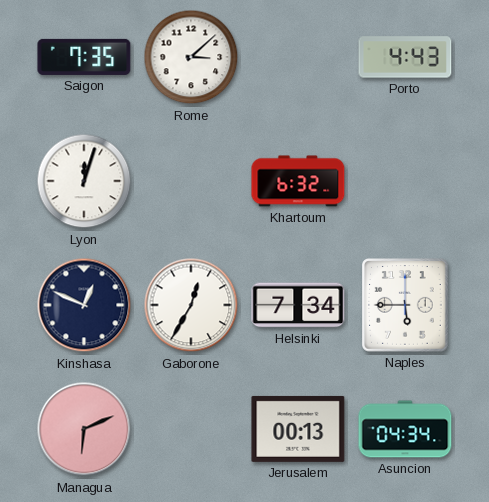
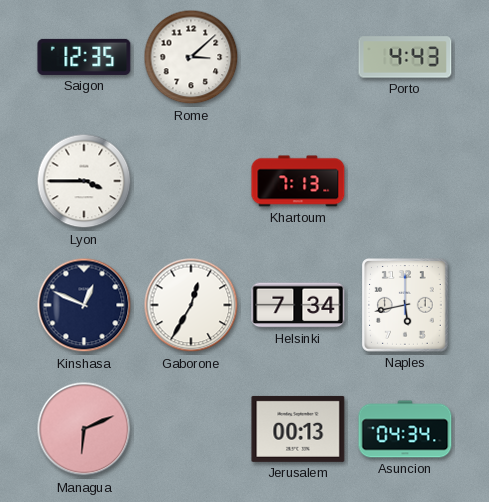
Saigon: 7:35 -> 12:35 (84, 57)
Lyon: 12:03 -> 3:45 (84, 181)
Khartoum: 6:32 -> 7:13 (298, 181)
Naples: 5:45 -> 5:43 (406, 305)
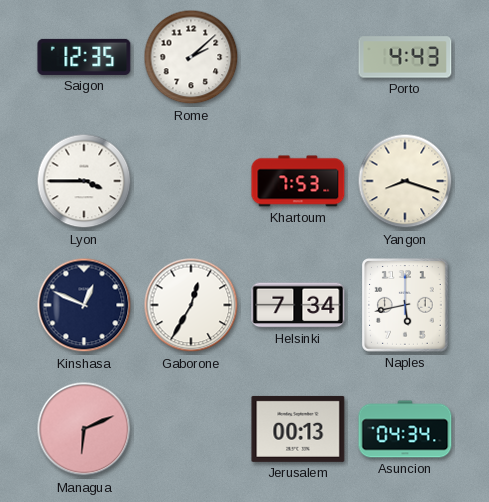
Rome: 3:08 -> 2:08 (191, 57)
Khartoum: 7:13 -> 7:53 (298, 181)
Yangon: none -> 8:18 (405, 181)
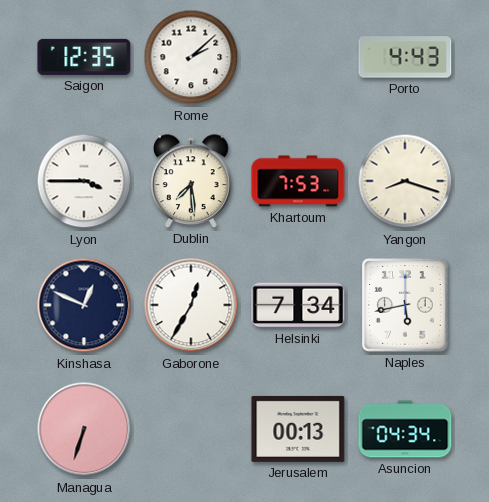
Dublin: none -> 7:29 (191, 181)
Managua: 6:11 -> 6:33 (84, 429)
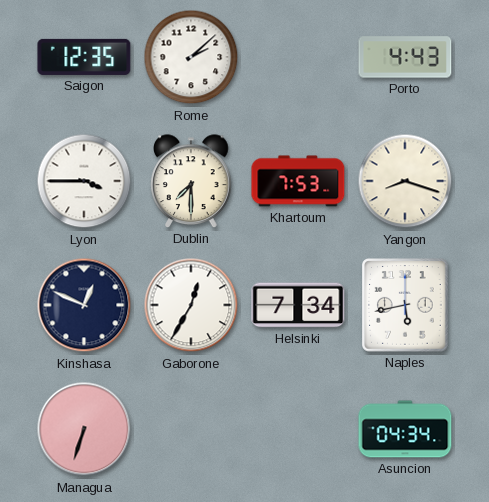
Dublin: 7:29 -> 7:30 (191, 181)
Jerusalem: 00:13 -> none (298, 429)
